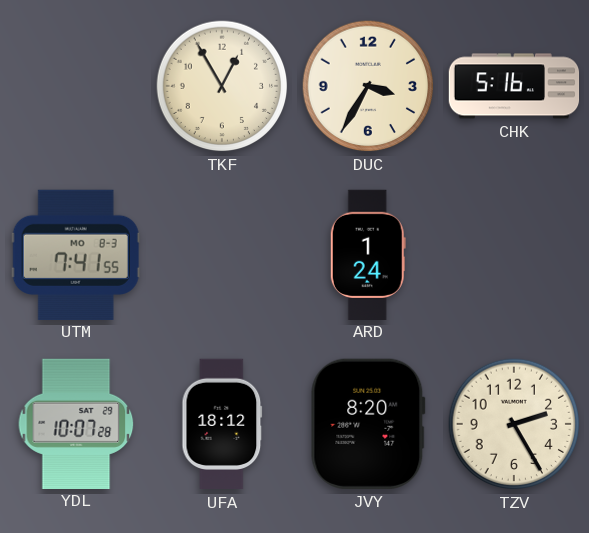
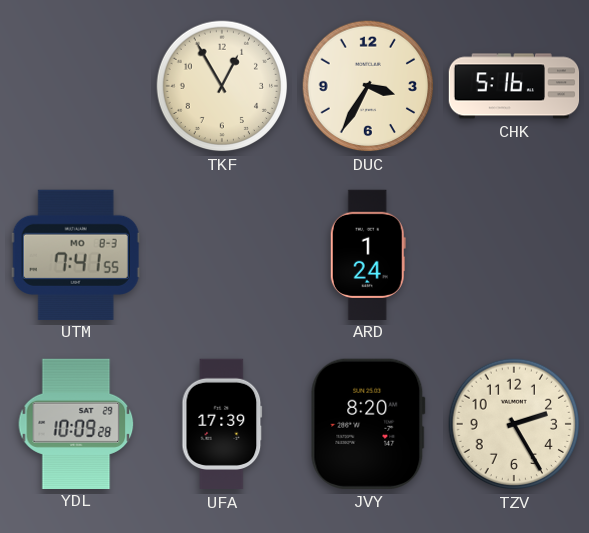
YDL: 10:07 -> 10:09 (76, 423)
UFA: 18:12 -> 17:39 (222, 424)
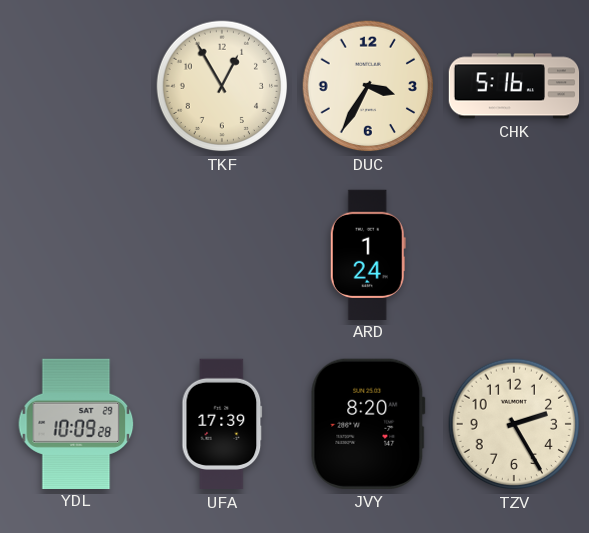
UTM: 7:41 -> none (76, 254)
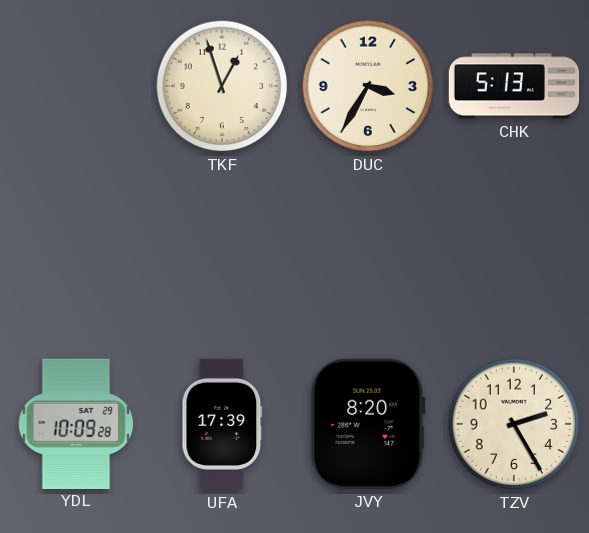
TKF: 12:55 -> 12:57 (222, 86)
CHK: 5:16 -> 5:13 (514, 86)
ARD: 1:24 -> none (368, 254)
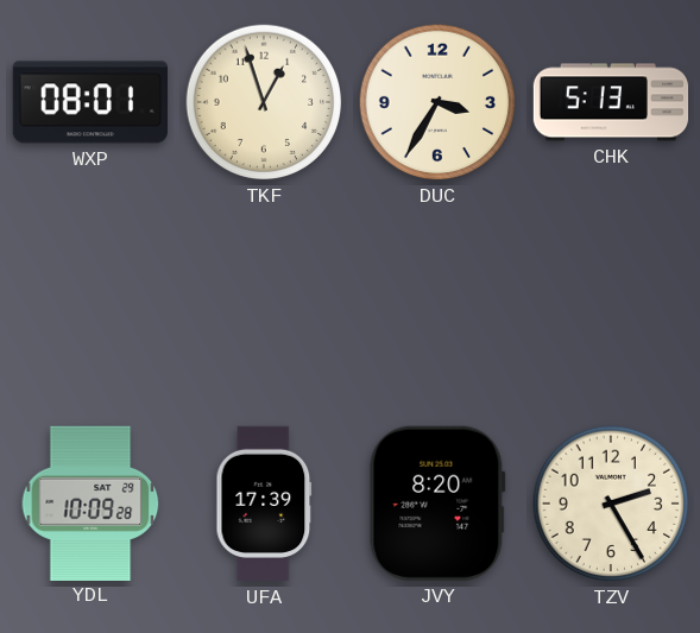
WXP: none -> 08:01 (89, 102)
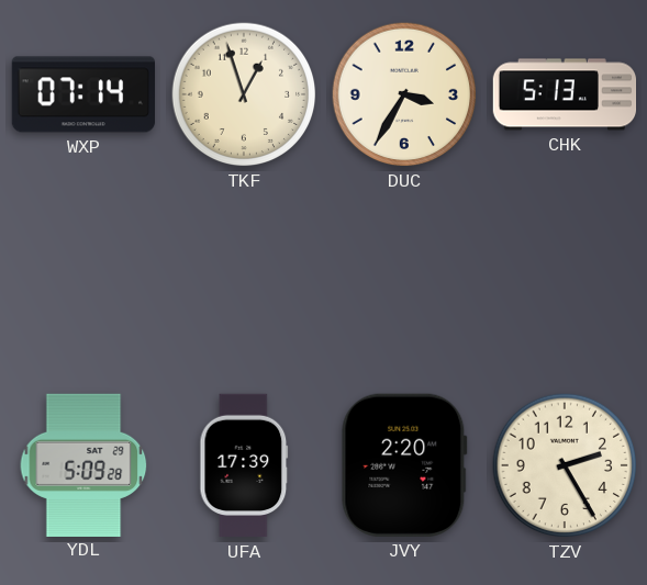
WXP: 08:01 -> 07:14 (82, 94)
YDL: 10:09 -> 5:09 (83, 464)
JVY: 8:20 -> 2:20 (404, 465)
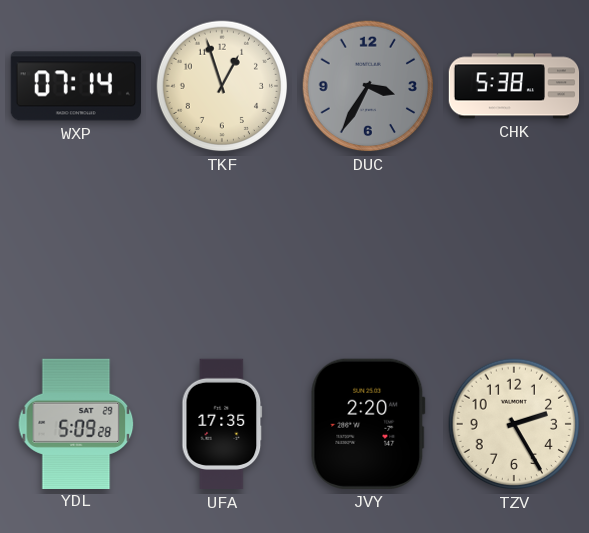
DUC dial: cream -> grey (368, 86)
CHK: 5:13 -> 5:38 (514, 86)
UFA: 17:39 -> 17:35 (222, 424)
